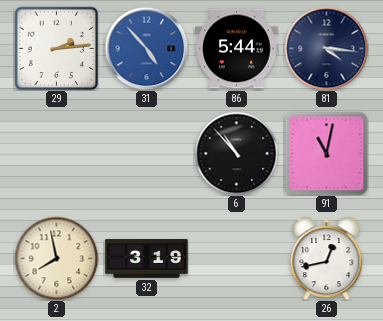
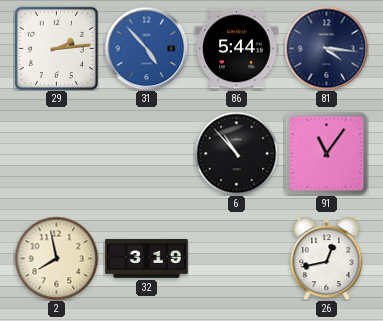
91: 11:02 -> 11:06 (326, 153)
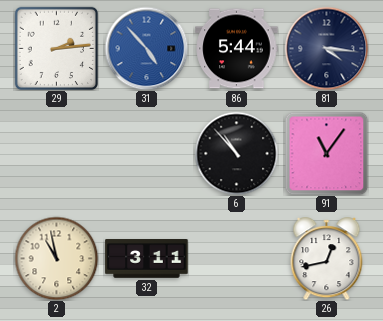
2: 7:58 -> 10:58 (56, 258)
32: 3:19 -> 3:11 (147, 259)
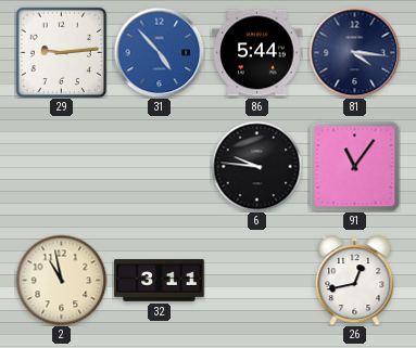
29: 2:14 -> 9:14 (61, 52)
6: 10:53 -> 9:46 (256, 166)
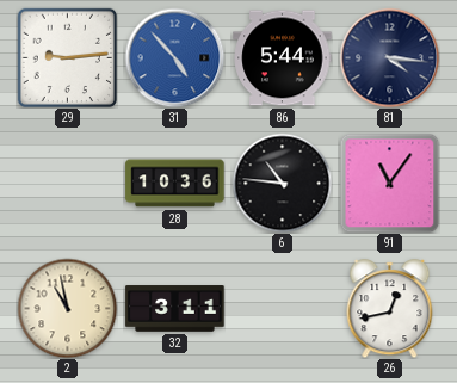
28: none -> 10:36 (175, 184)
6: 9:46 -> 10:46 (282, 183)
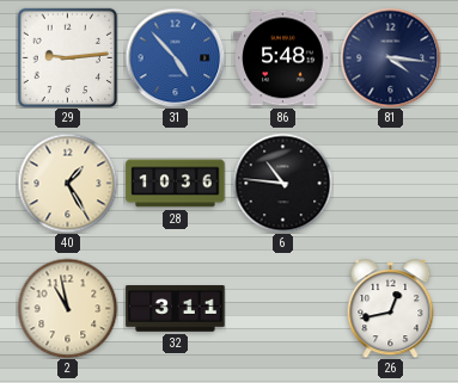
86: 5:44 -> 5:48 (283, 58)
40: none -> 1:25 (67, 183)
91: 11:06 -> none (389, 183)
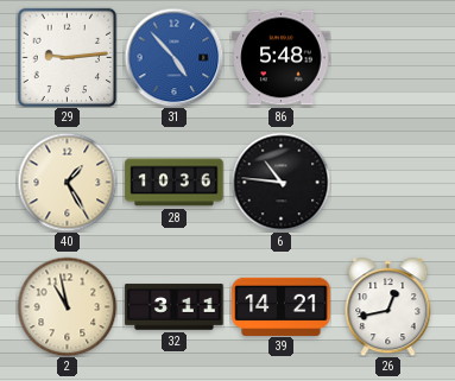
81: 4:16 -> none (390, 57)
39: none -> 14:21 (282, 306)
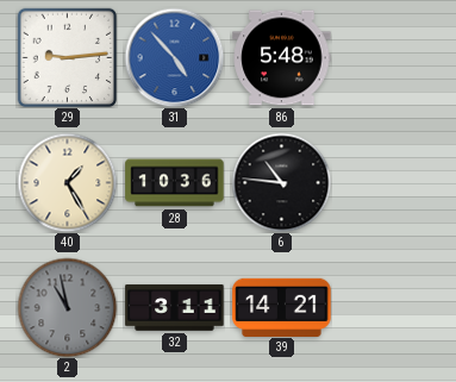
2 dial: cream -> grey (67, 307)
26: 12:43 -> none (388, 307)
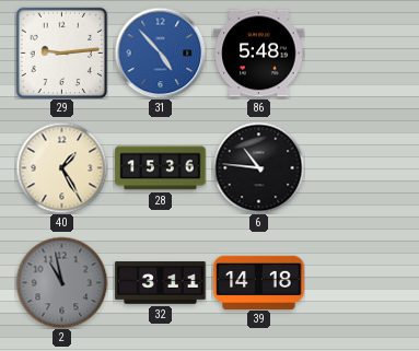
28: 10:36 -> 15:36 (161, 168)
39: 14:21 -> 14:18 (259, 282)
